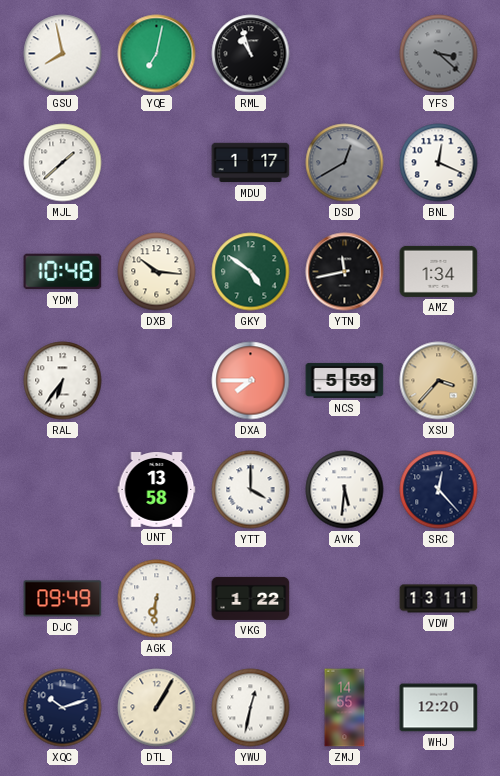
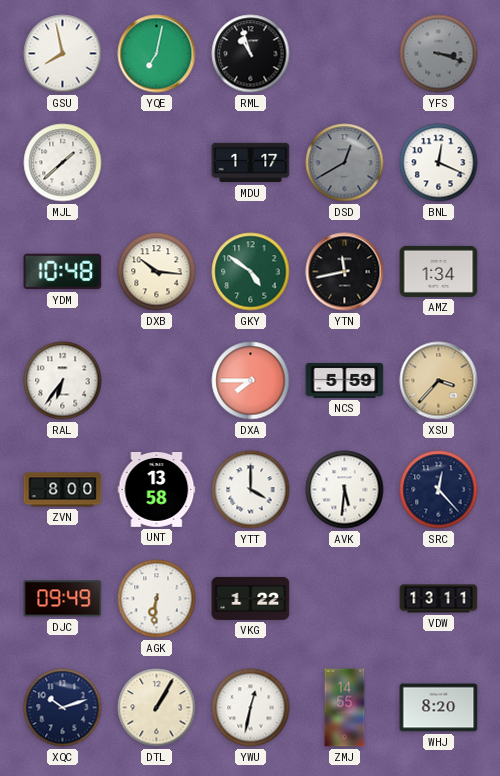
YFS: 3:22 -> 3:18 (439, 54)
ZVN: none -> 8:00 (63, 490)
WHJ: 12:20 -> 8:20 (439, 708)
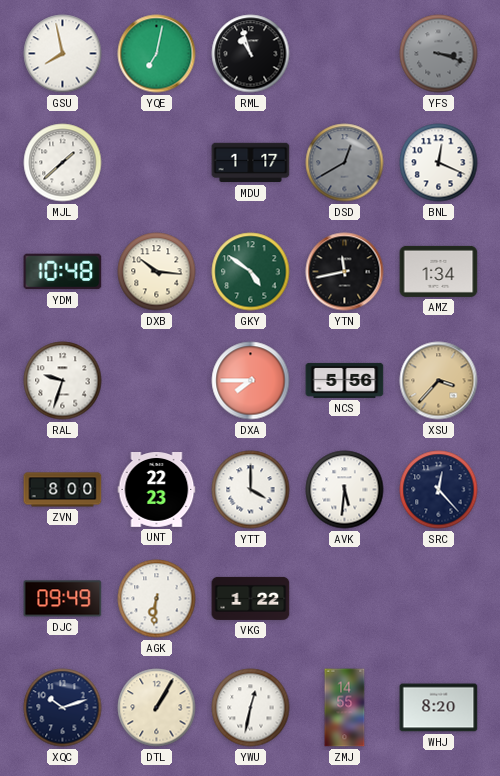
RAL: 6:36 -> 9:33 (63, 381)
NCS: 5:59 -> 5:56 (345, 380)
UNT: 13:58 -> 22:23 (157, 490)
VDW: 13:11 -> none (439, 599)
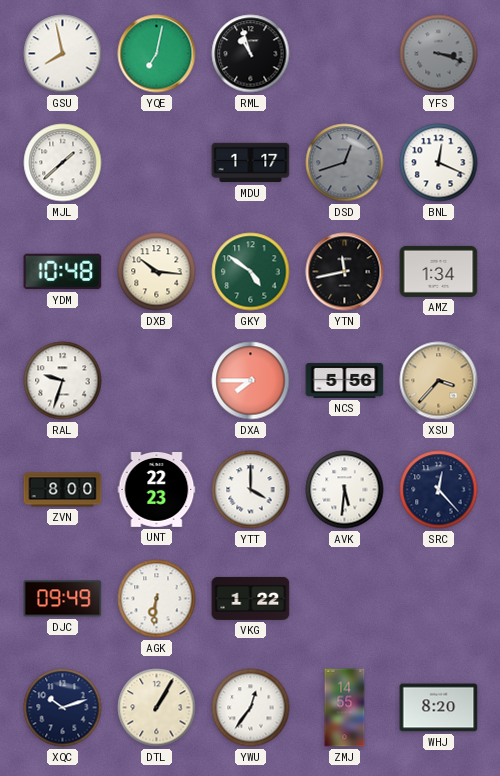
DSD: 12:40 -> 12:42 (345, 163)
YWU: 12:32 -> 12:36 (251, 708)
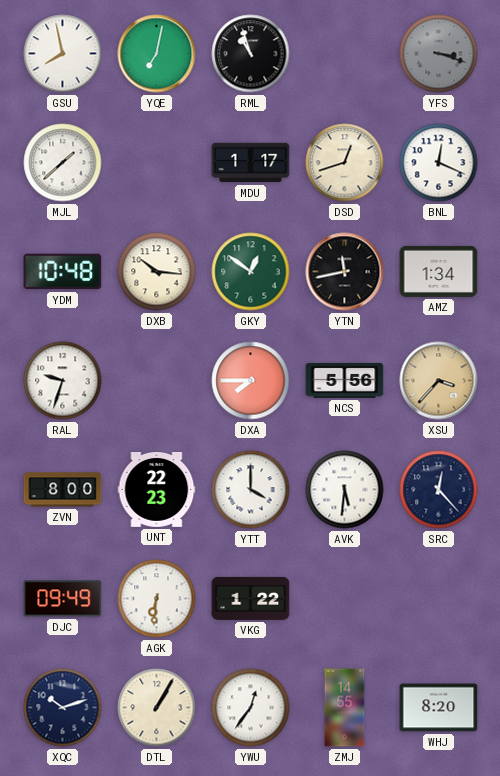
DSD dial: grey -> cream (345, 163)
GKY: 4:51 -> 12:51 (251, 272)
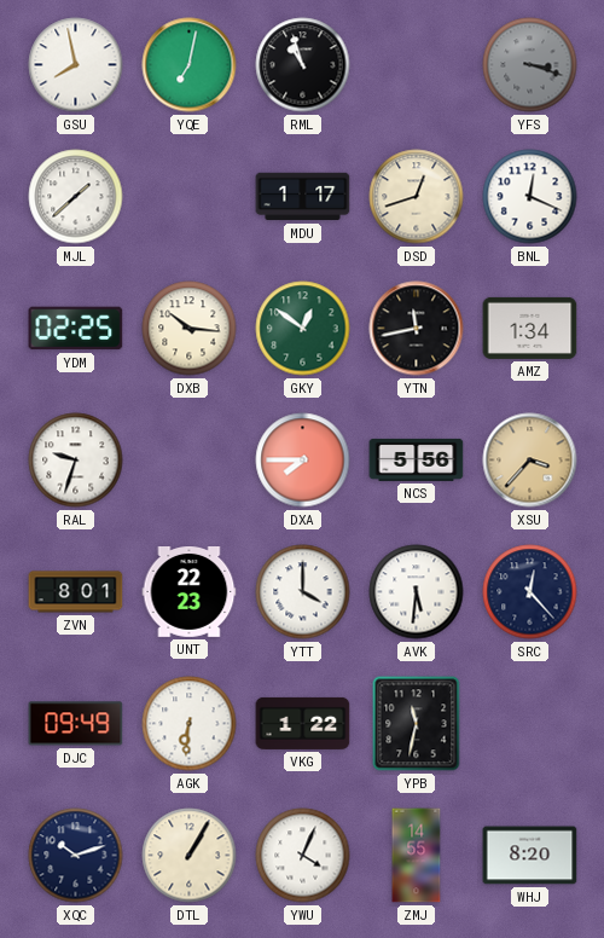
YDM: 10:48 -> 02:25 (76, 329)
ZVN: 8:00 -> 8:01 (76, 592)
YPB: none -> 11:32 (417, 724)
YWU: 12:36 -> 4:04 (303, 856)
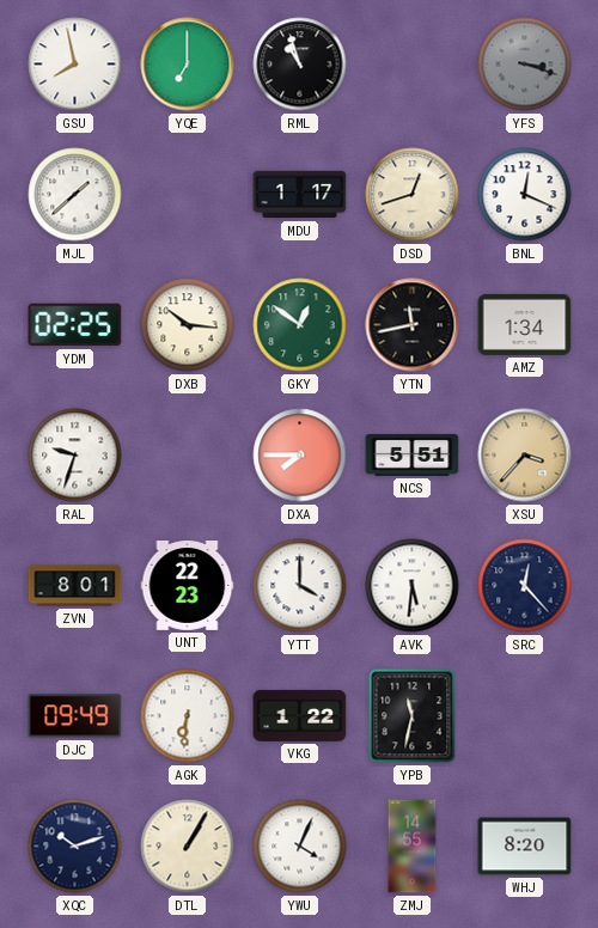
YQE: 7:02 -> 7:00 (188, 65)
NCS: 5:56 -> 5:51 (413, 454)
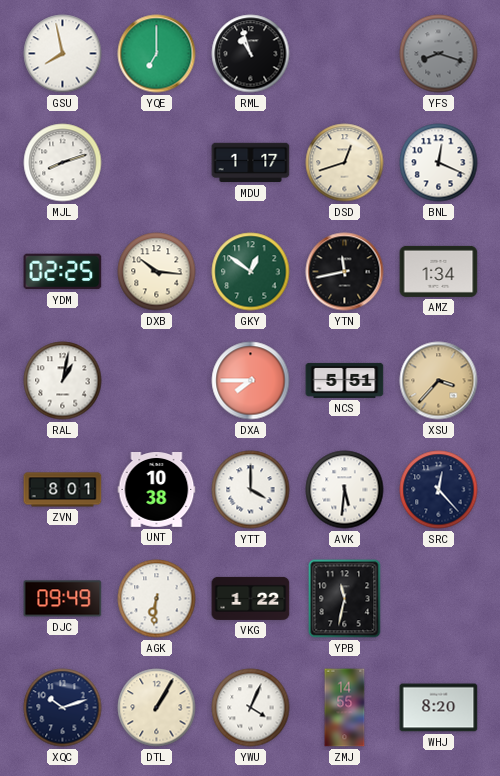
YFS: 3:18 -> 8:18 (439, 54)
MJL: 1:38 -> 8:12 (63, 163)
RAL: 9:33 -> 1:02 (63, 381)
UNT: 22:23 -> 10:38 (157, 490)
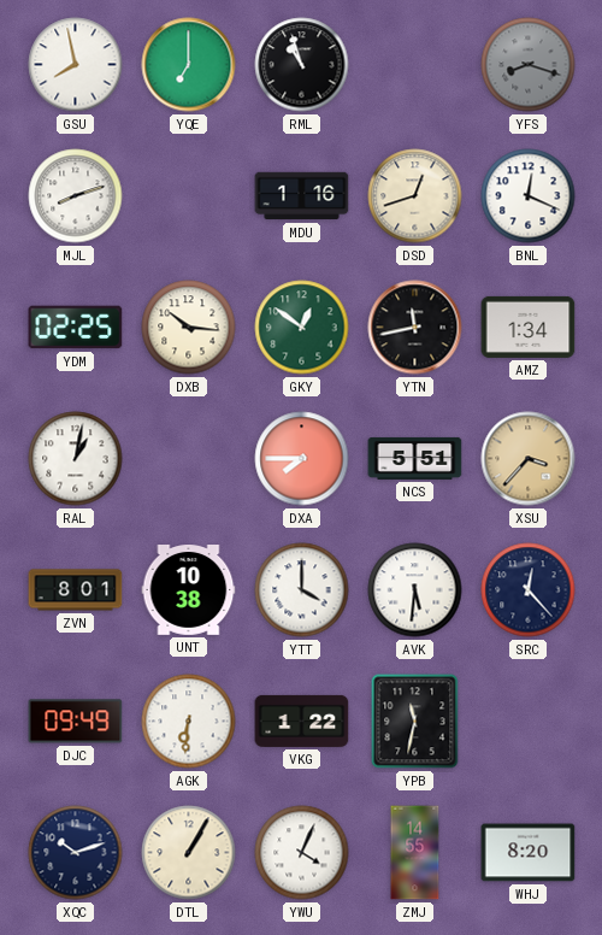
MDU: 1:17 -> 1:16 (302, 196)
